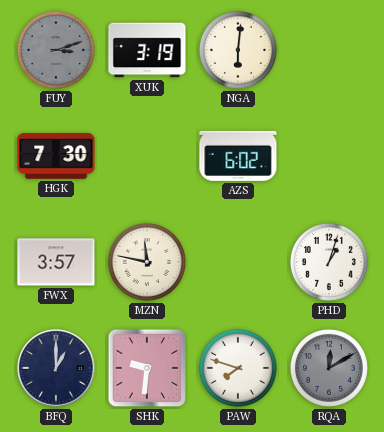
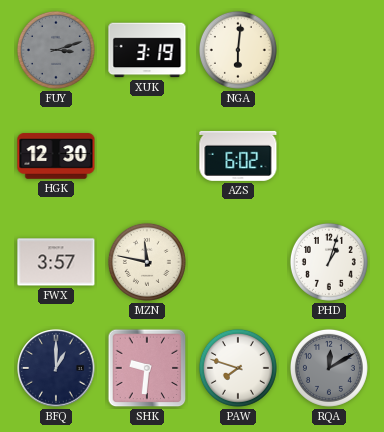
HGK: 7:30 -> 12:30 (56, 156)
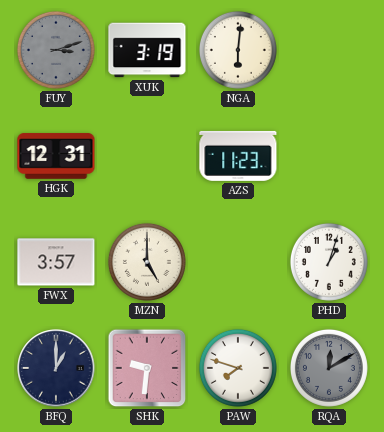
HGK: 12:30 -> 12:31 (56, 156)
AZS: 6:02 -> 11:23 (238, 156)
MZN: 11:47 -> 5:00 (147, 262)
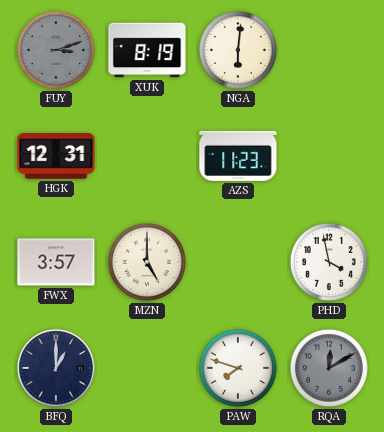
XUK: 3:19 -> 8:19 (147, 50)
PHD: 1:03 -> 3:58 (329, 262)
SHK: 9:31 -> none (147, 368)
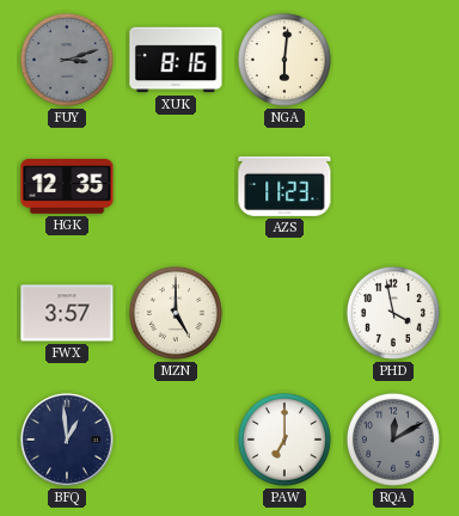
XUK: 8:19 -> 8:16 (176, 60)
HGK: 12:31 -> 12:35 (67, 186)
BFQ: 1:00 -> 12:59 (67, 440)
PAW: 7:48 -> 7:00 (284, 440)
